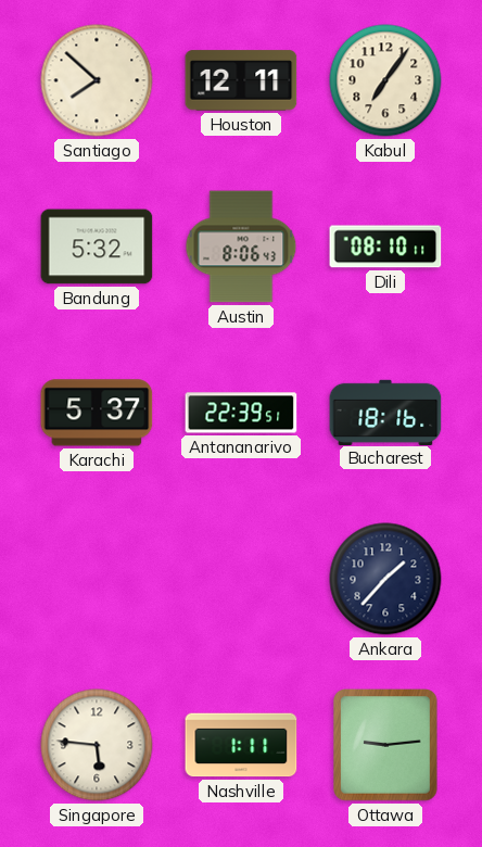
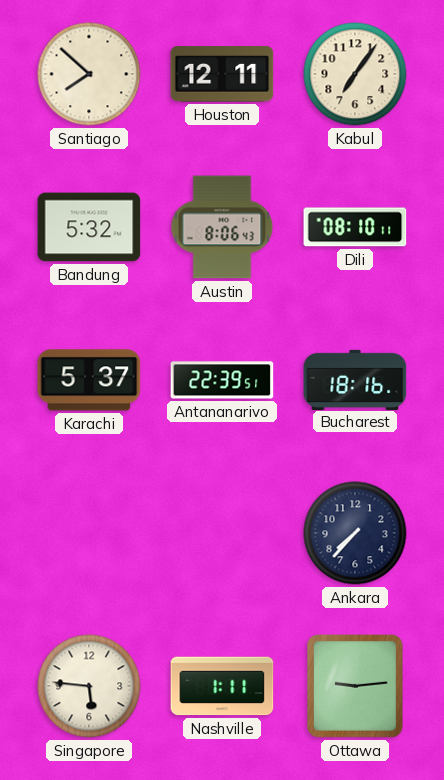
Ankara: 1:37 -> 7:37 (355, 533)
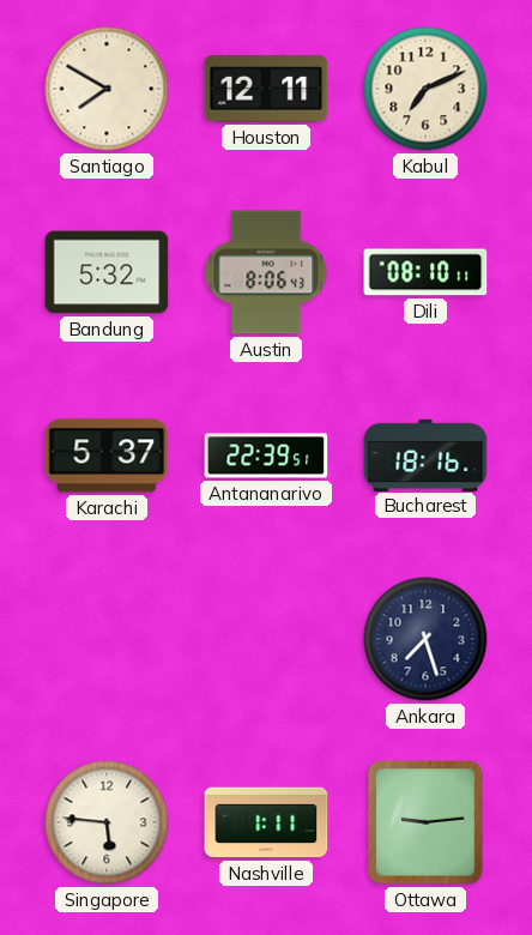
Santiago: 7:52 -> 7:50 (107, 89)
Kabul: 7:06 -> 7:11 (425, 89)
Ankara: 7:37 -> 7:27 (425, 639)
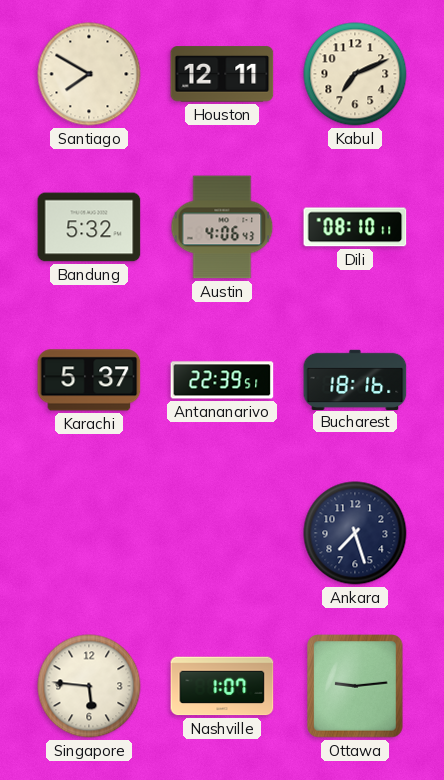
Austin: 8:06 -> 4:06 (222, 227)
Nashville: 1:11 -> 1:07 (222, 686)
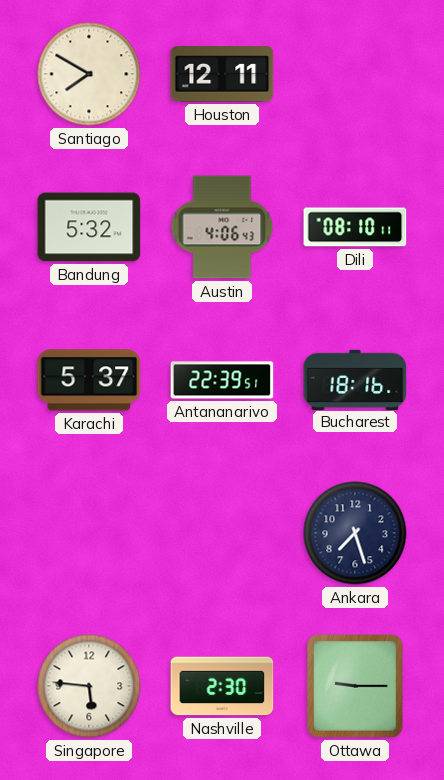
Kabul: 7:11 -> none (355, 74)
Nashville: 1:07 -> 2:30 (222, 686)
Ottawa: 9:14 -> 9:15 (356, 686)
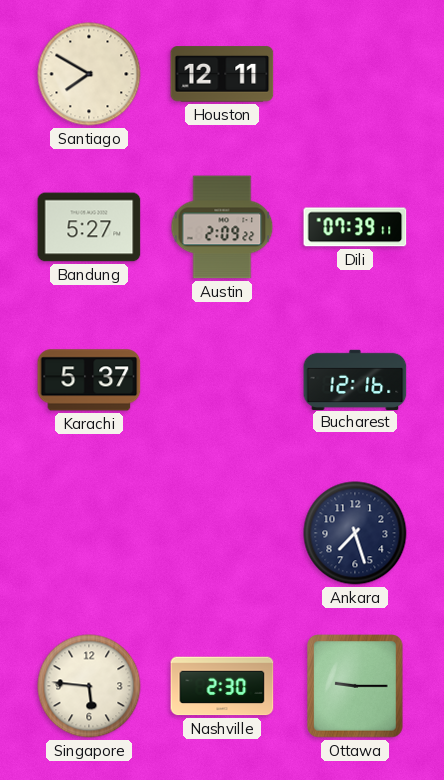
Bandung: 5:32 -> 5:27 (89, 227)
Austin: 4:06 -> 2:09 (222, 227)
Dili: 08:10 -> 07:39 (355, 227)
Antananarivo: 22:39 -> none (222, 380)
Bucharest: 18:16 -> 12:16 (355, 379)
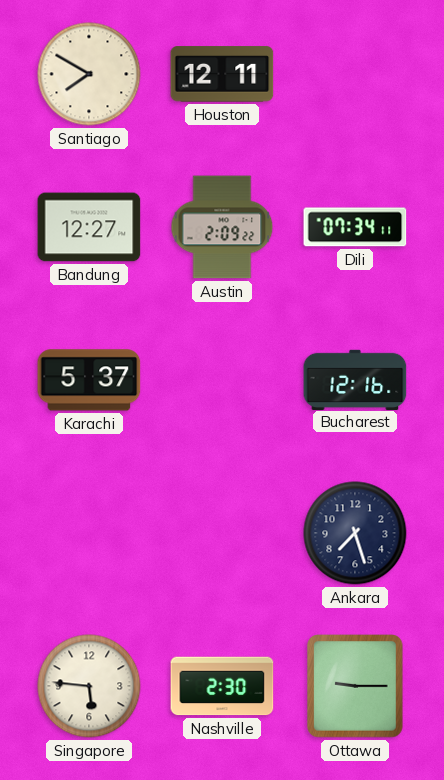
Bandung: 5:27 -> 12:27 (89, 227)
Dili: 07:39 -> 07:34 (355, 227)
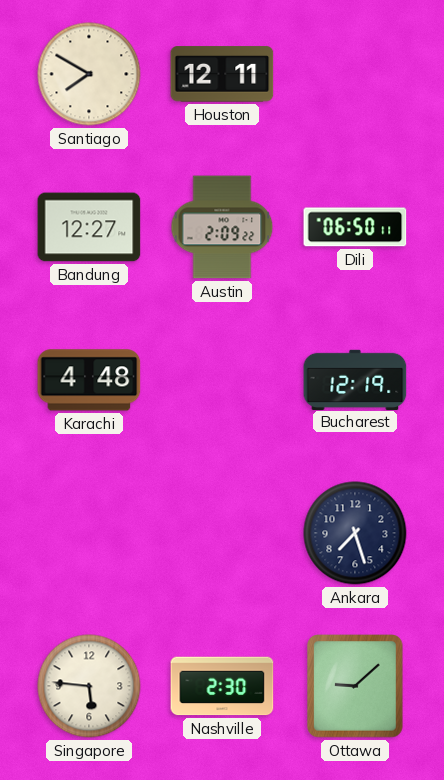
Dili: 07:34 -> 06:50 (355, 227)
Karachi: 5:37 -> 4:48 (89, 380)
Bucharest: 12:16 -> 12:19 (355, 379)
Ottawa: 9:15 -> 9:08 (356, 686)
